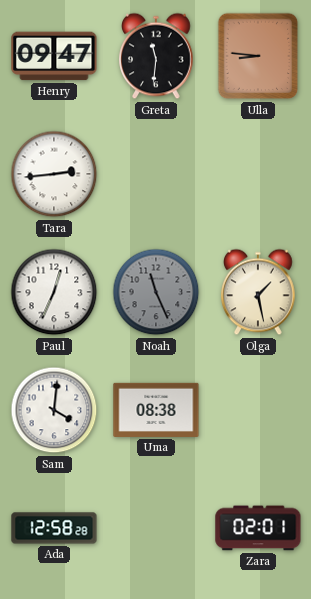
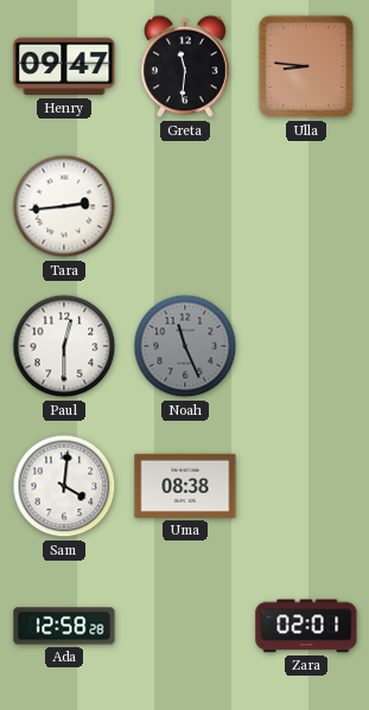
Paul: 12:34 -> 12:30 (64, 346)
Olga: 1:28 -> none (258, 292)
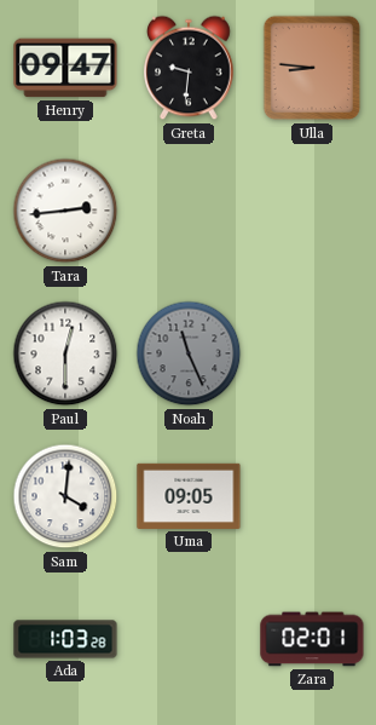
Greta: 11:31 -> 9:31 (189, 68)
Uma: 08:38 -> 09:05 (189, 496)
Ada: 12:58 -> 1:03 (65, 639)
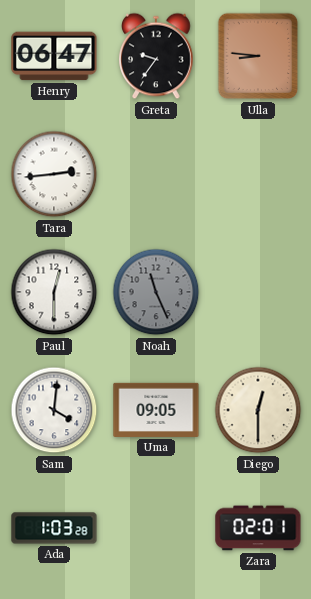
Henry: 09:47 -> 06:47 (54, 56)
Greta: 9:31 -> 9:36 (156, 56)
Diego: none -> 12:30 (258, 410)
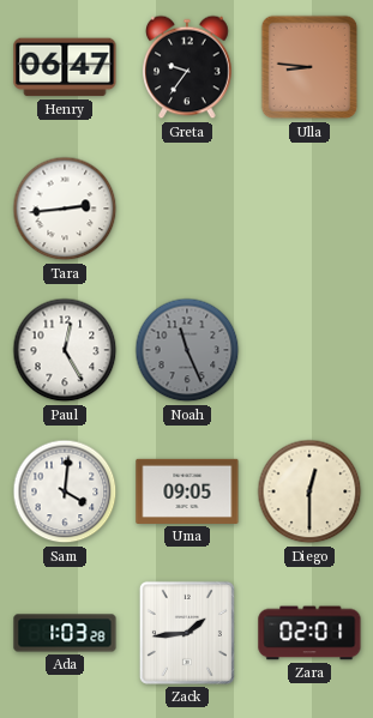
Paul: 12:30 -> 12:25 (65, 350)
Zack: none -> 1:44 (187, 633)
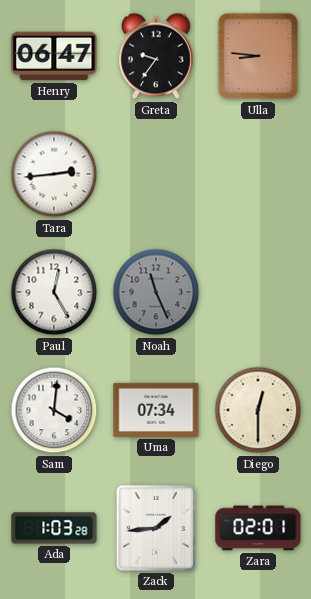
Uma: 09:05 -> 07:34 (156, 410)
